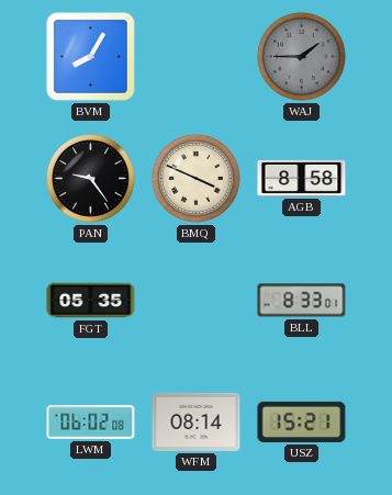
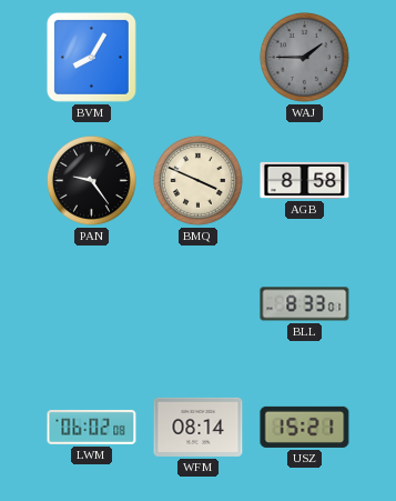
FGT: 05:35 -> none (91, 301)
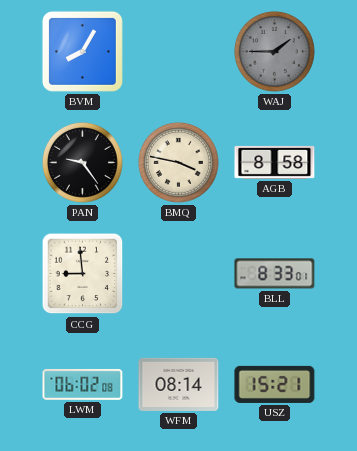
BMQ: 3:49 -> 3:47 (178, 162)
CCG: none -> 8:59 (83, 274)
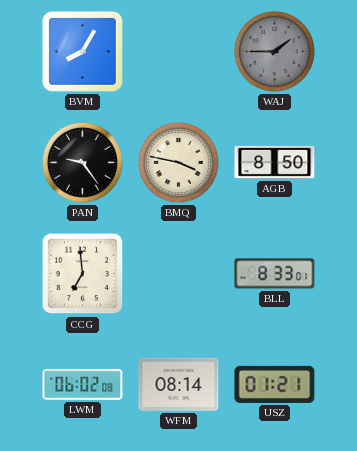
AGB: 8:58 -> 8:50 (275, 162)
CCG: 8:59 -> 6:59 (83, 274)
USZ: 15:21 -> 01:21 (275, 384)
